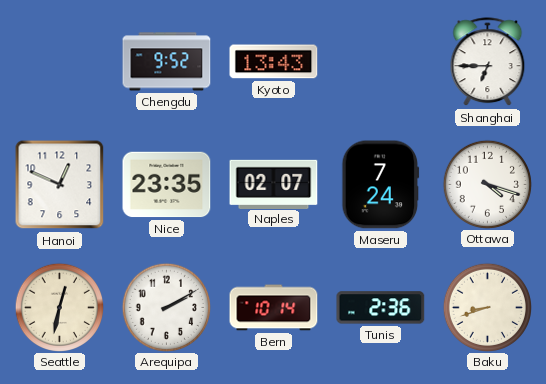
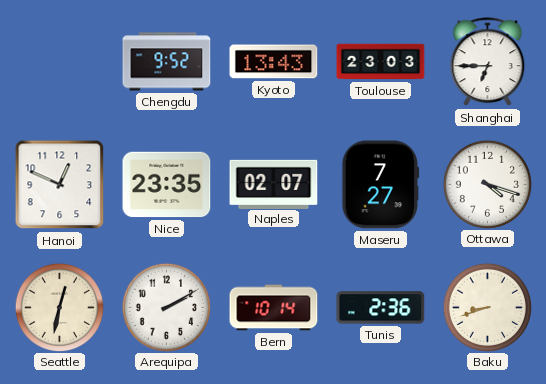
Toulouse: none -> 23:03 (381, 62)
Maseru: 7:24 -> 7:27 (381, 185)
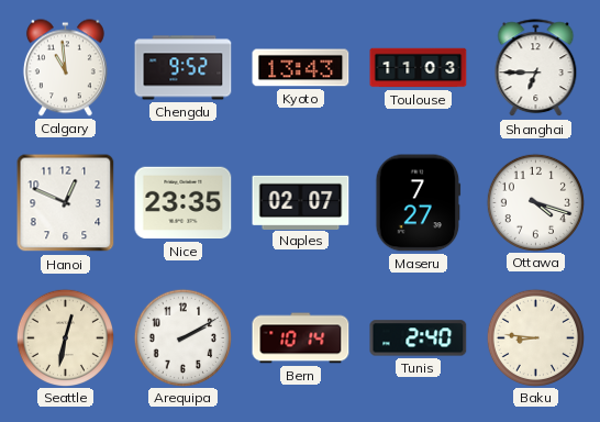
Calgary: none -> 10:59 (65, 68)
Toulouse: 23:03 -> 11:03 (419, 68)
Tunis: 2:36 -> 2:40 (419, 338)
Baku: 8:42 -> 8:46 (535, 337)
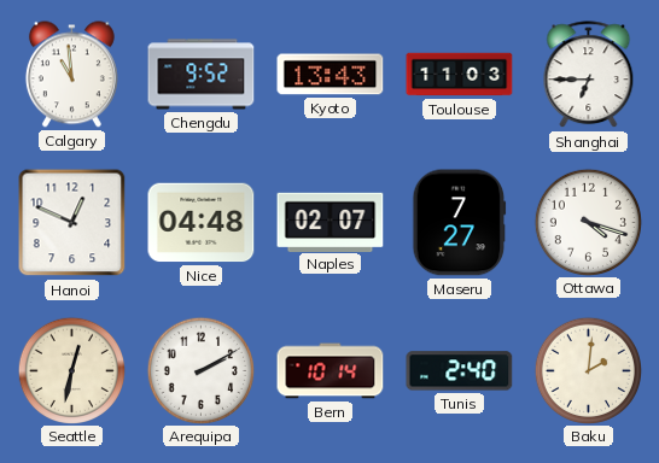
Nice: 23:35 -> 04:48 (202, 223)
Baku: 8:46 -> 2:01 (588, 370)
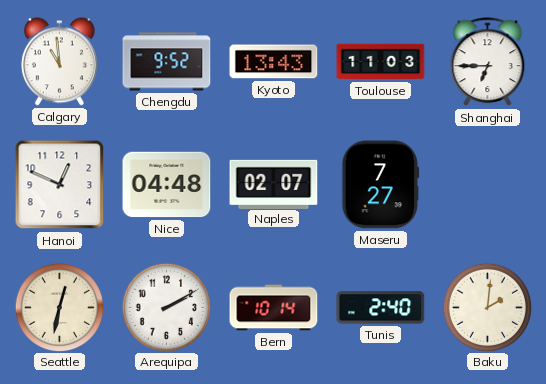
Ottawa: 4:18 -> none (588, 222)
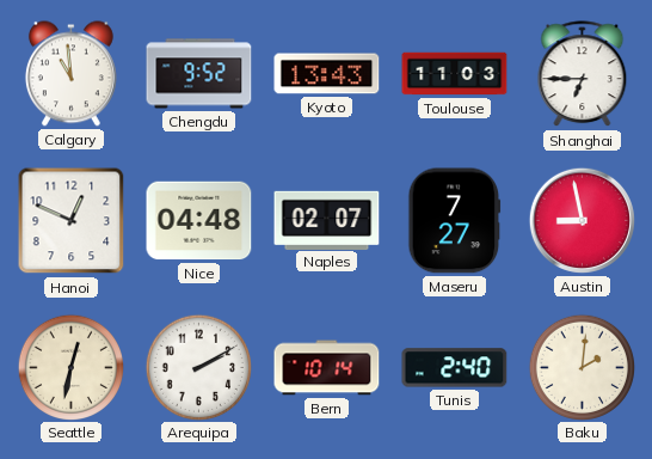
Austin: none -> 8:58 (582, 220)
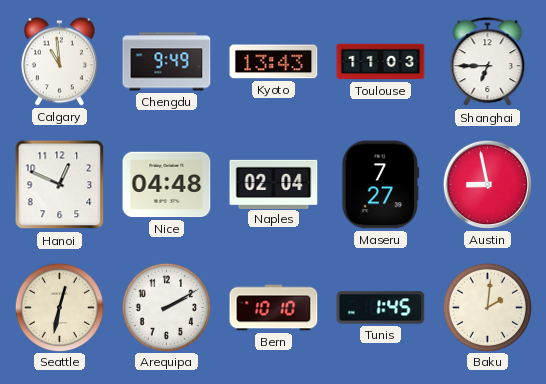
Chengdu: 9:52 -> 9:49 (167, 62)
Naples: 02:07 -> 02:04 (274, 184)
Bern: 10:14 -> 10:10 (274, 308)
Tunis: 2:40 -> 1:45 (381, 308)
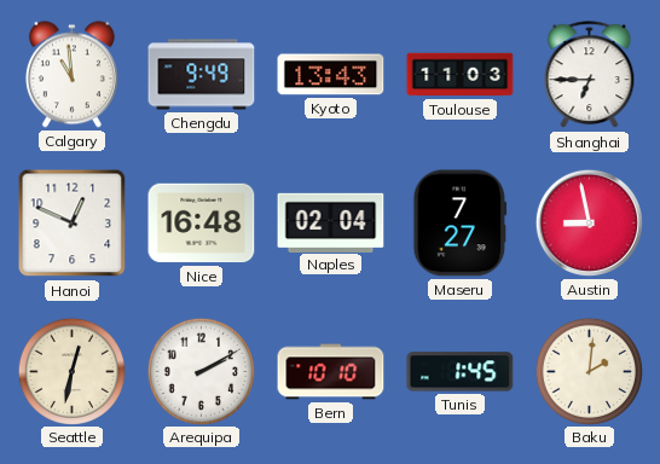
Nice: 04:48 -> 16:48 (202, 224)
